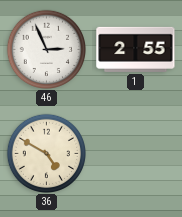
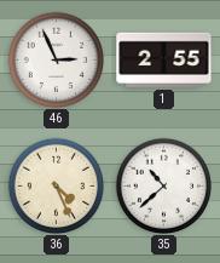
36: 4:50 -> 4:26 (56, 185)
35: none -> 10:38 (163, 185)
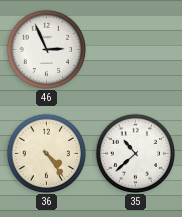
1: 2:55 -> none (164, 59)
36: 4:26 -> 4:24 (46, 153)
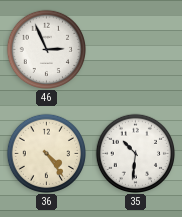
35: 10:38 -> 10:31 (135, 153)
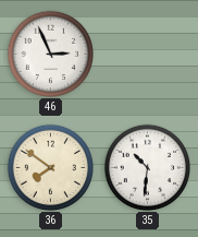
36: 4:24 -> 7:51 (50, 167)
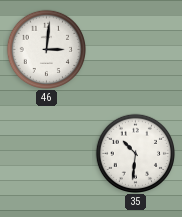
46: 2:56 -> 3:01 (46, 49)
36: 7:51 -> none (50, 167)
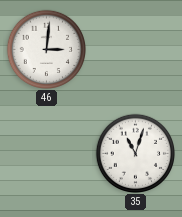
35: 10:31 -> 11:03 (135, 153)
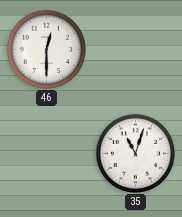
46: 3:01 -> 12:30 (46, 49)
